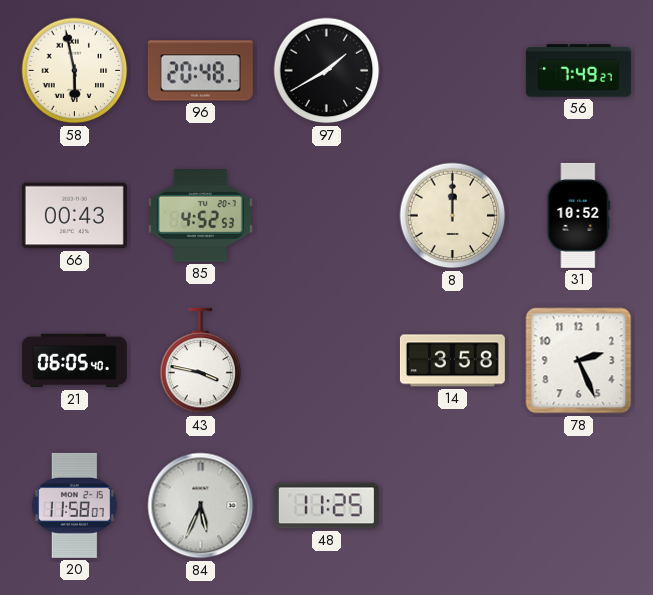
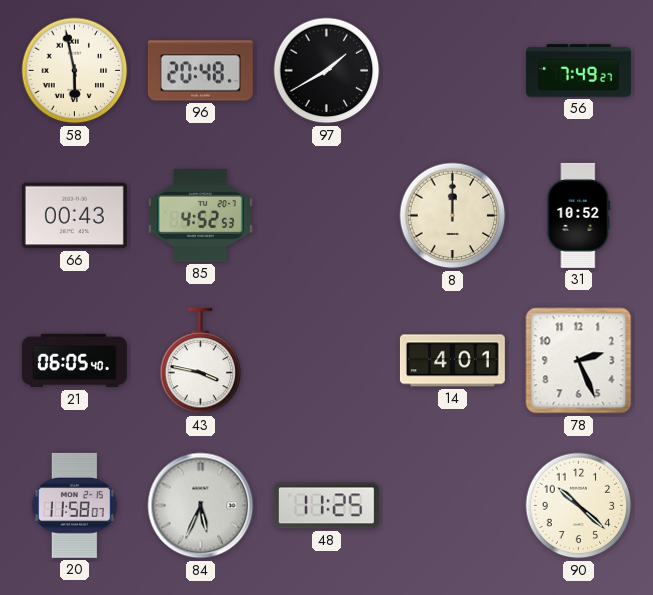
14: 3:58 -> 4:01 (452, 361)
90: none -> 10:22 (579, 506)
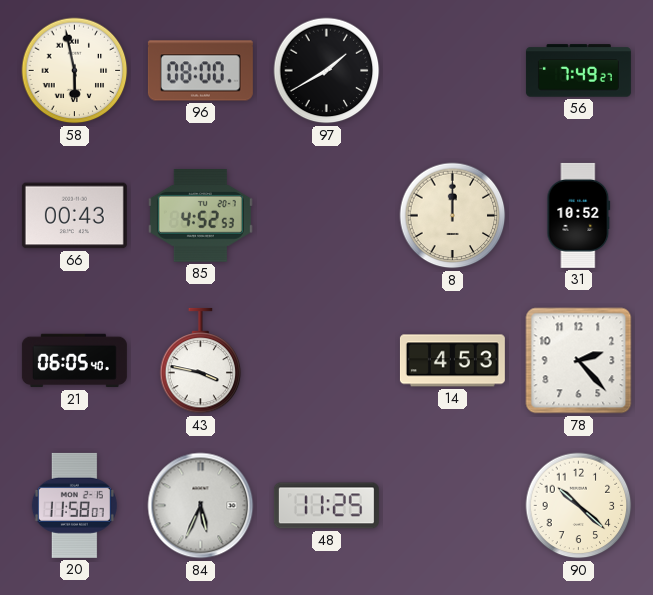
96: 20:48 -> 08:00 (200, 71)
14: 4:01 -> 4:53 (452, 361)
78: 2:26 -> 2:23 (579, 361)
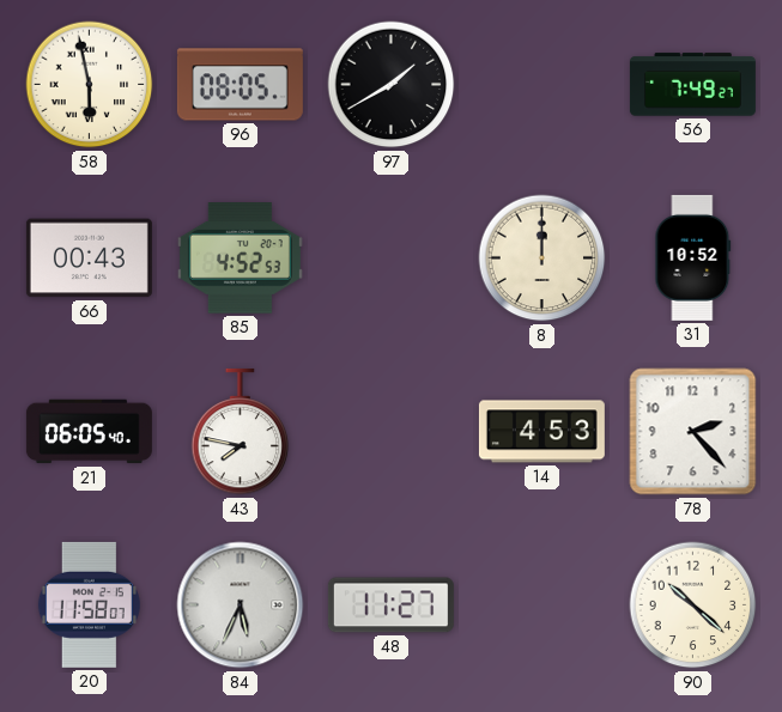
96: 08:00 -> 08:05 (240, 85)
43: 3:47 -> 7:47 (241, 432)
48: 11:25 -> 11:27 (390, 605)
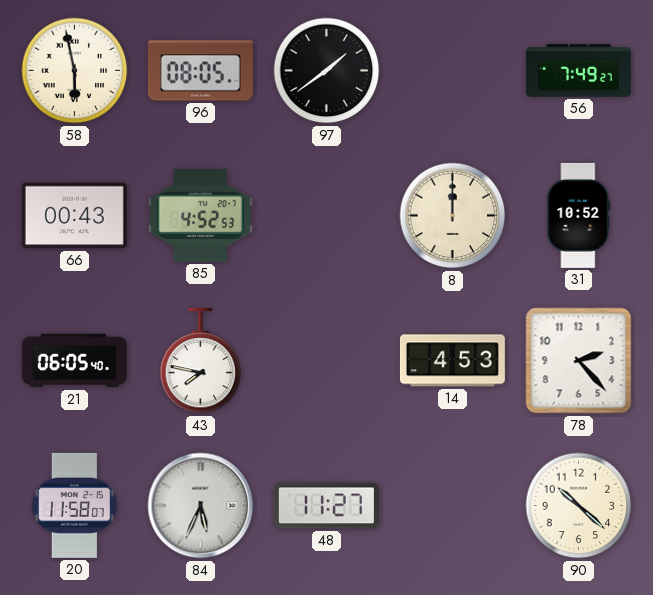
97: 1:40 -> 1:39 (327, 71)
